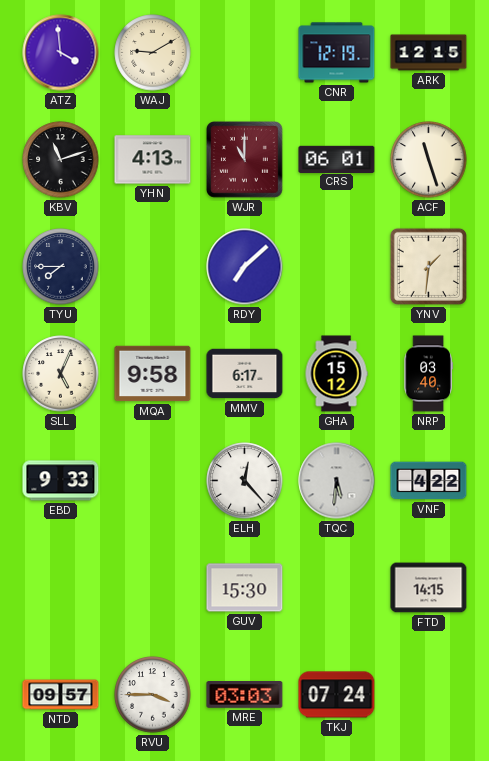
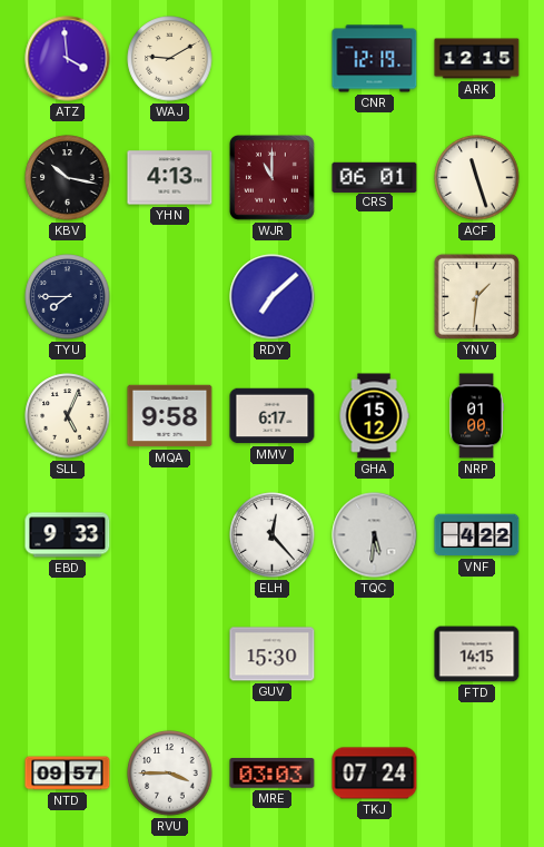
KBV: 11:12 -> 10:17 (68, 178)
NRP: 03:40 -> 01:00 (476, 416)
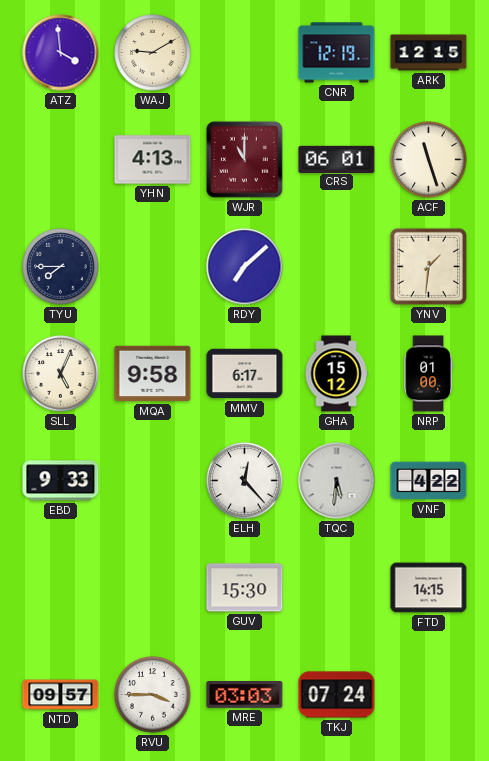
KBV: 10:17 -> none (68, 178)
